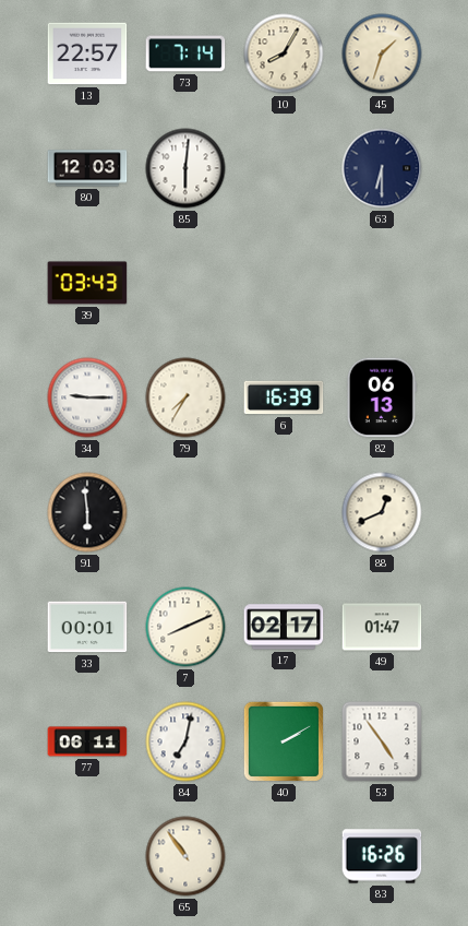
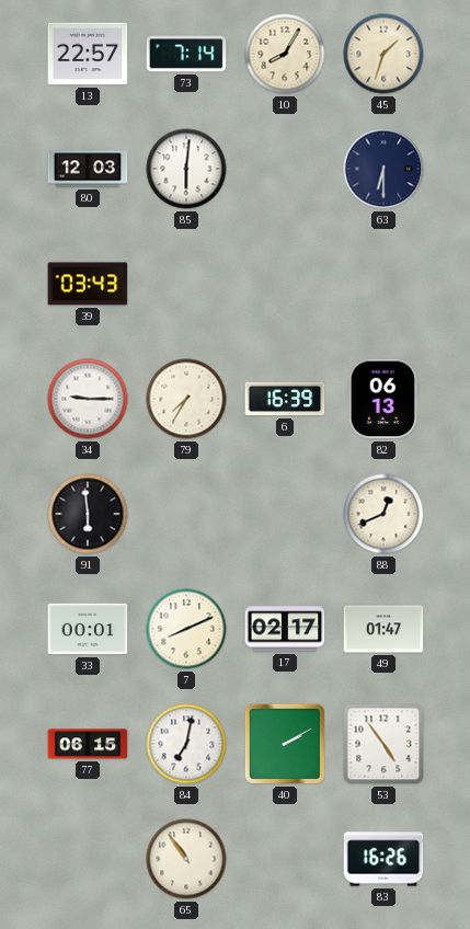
77: 06:11 -> 06:15 (88, 744)
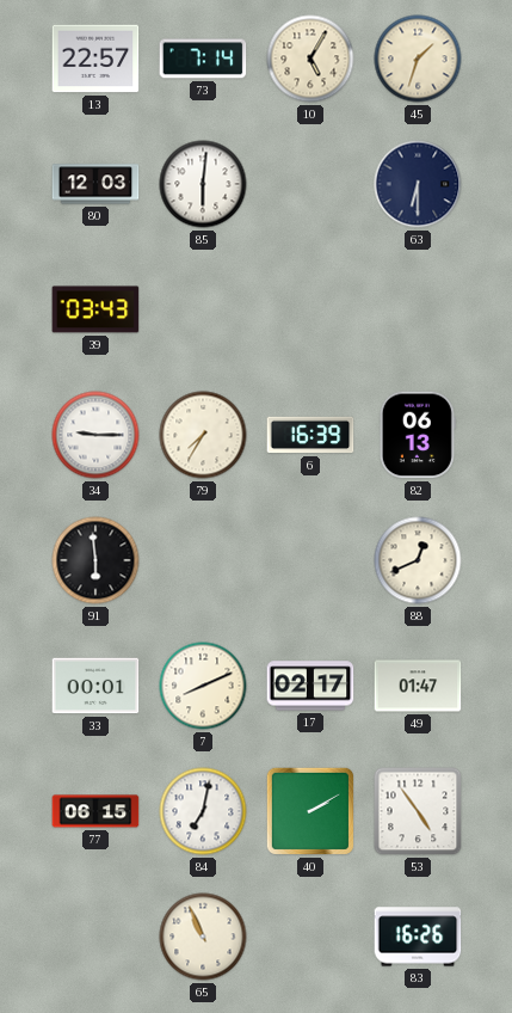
10: 8:05 -> 5:05 (310, 59)
65: 10:54 -> 10:56 (203, 937)
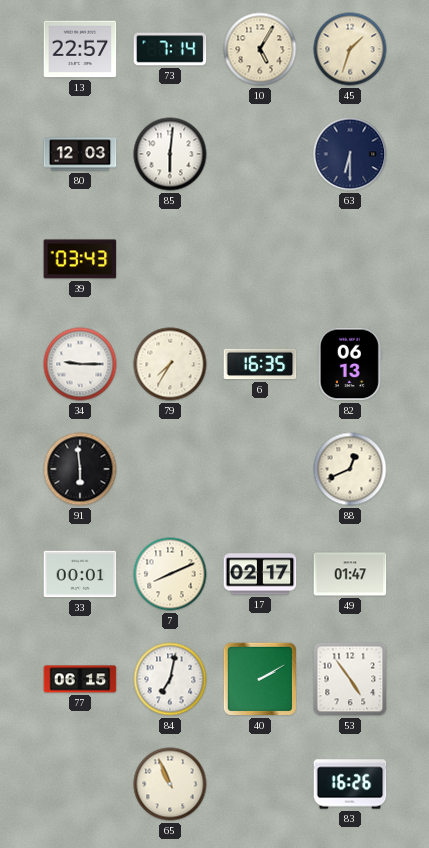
6: 16:39 -> 16:35 (260, 364)
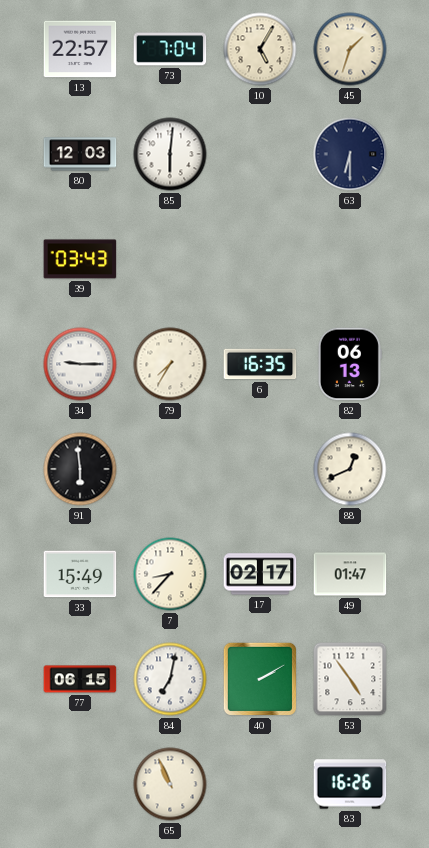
73: 7:14 -> 7:04 (170, 49)
33: 00:01 -> 15:49 (80, 574)
7: 8:11 -> 8:37 (170, 574)
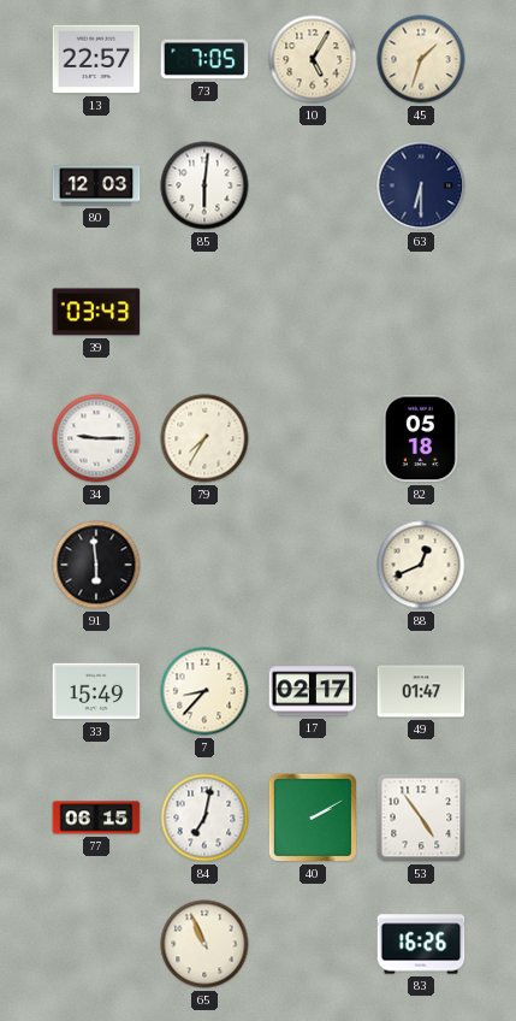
73: 7:04 -> 7:05 (204, 59)
6: 16:35 -> none (260, 364)
82: 06:13 -> 05:18 (421, 438)
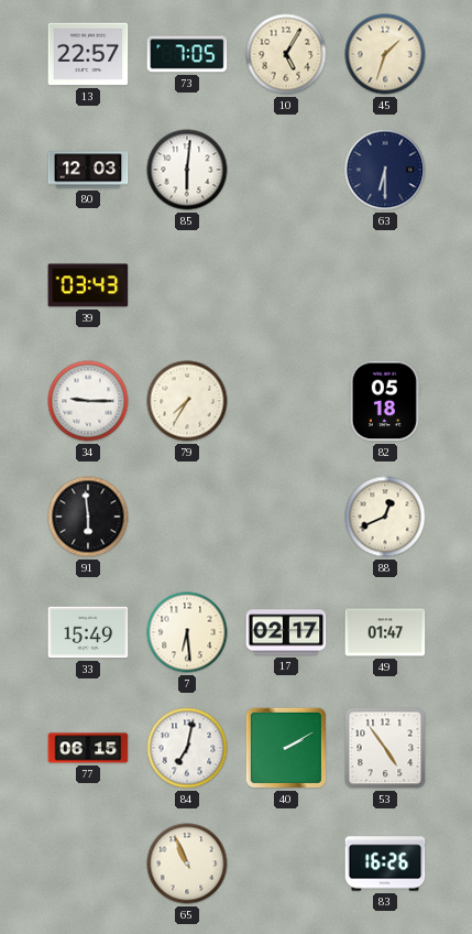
7: 8:37 -> 6:29 (187, 632)
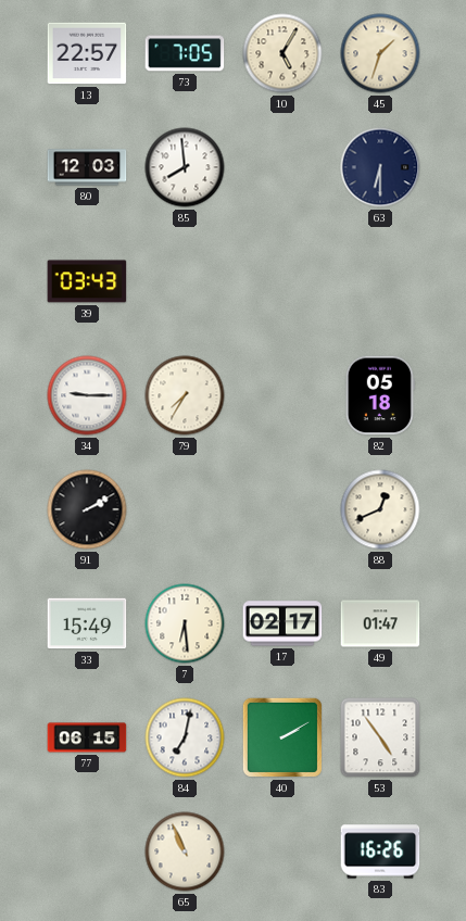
85: 6:01 -> 7:59 (185, 167)
91: 5:59 -> 2:10 (87, 509)
